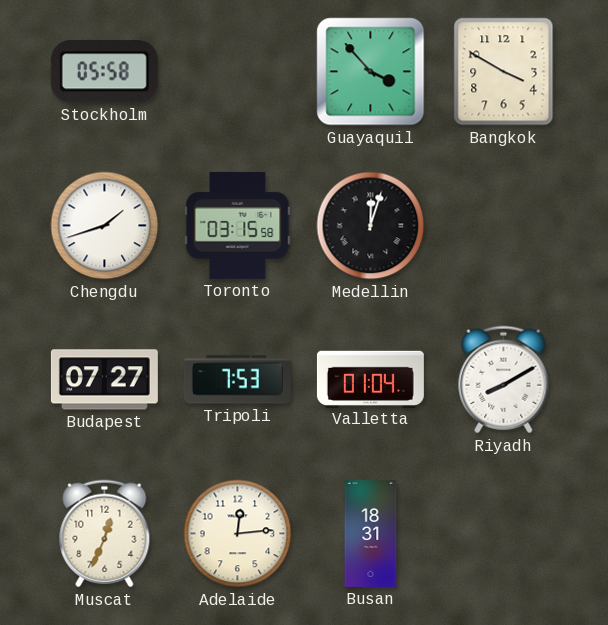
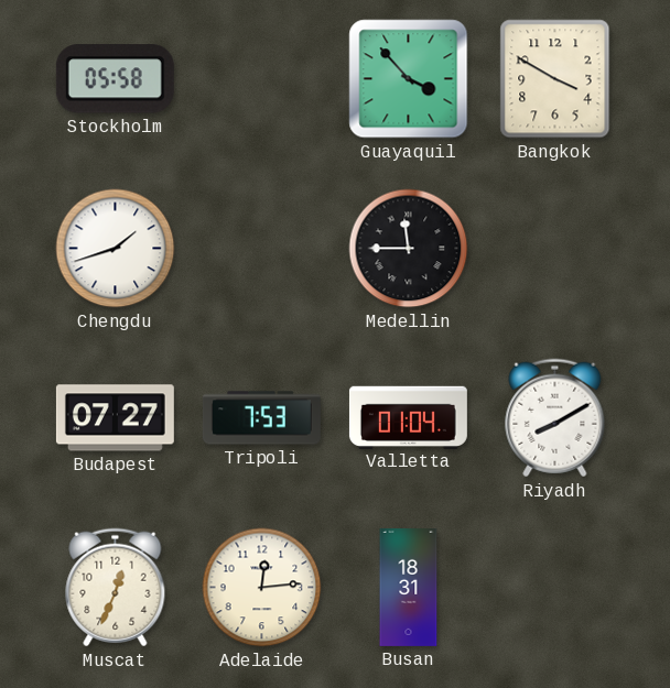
Toronto: 03:15 -> none (238, 225)
Medellin: 12:03 -> 11:45 (409, 249)
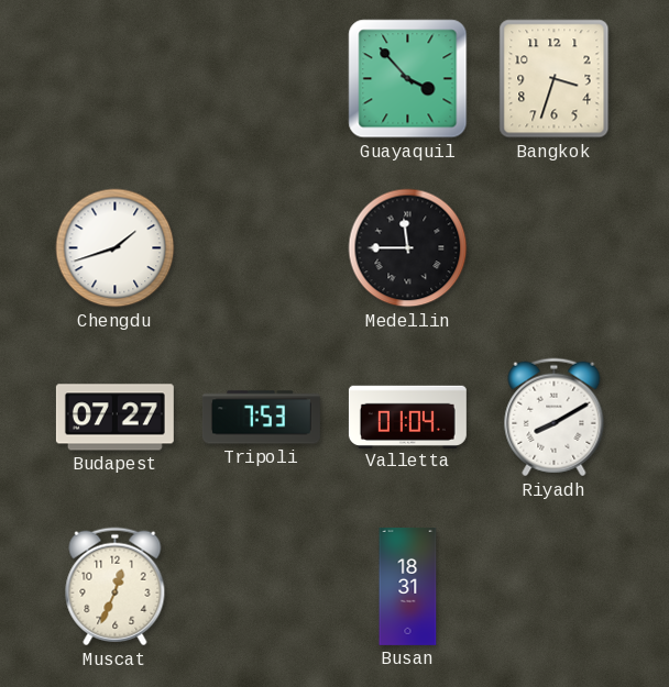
Stockholm: 05:58 -> none (115, 79)
Bangkok: 3:50 -> 3:33 (555, 79)
Adelaide: 12:14 -> none (262, 588)
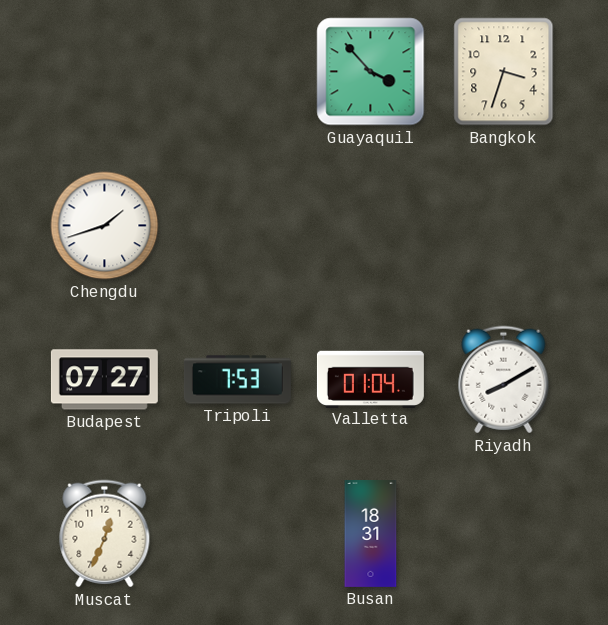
Medellin: 11:45 -> none (408, 248)
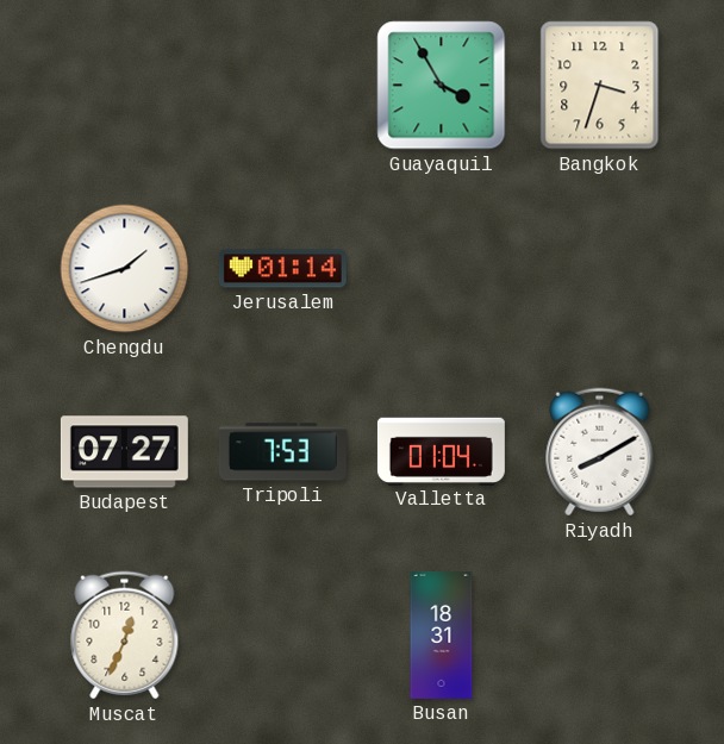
Guayaquil: 3:53 -> 3:55 (442, 86)
Jerusalem: none -> 01:14 (282, 269)
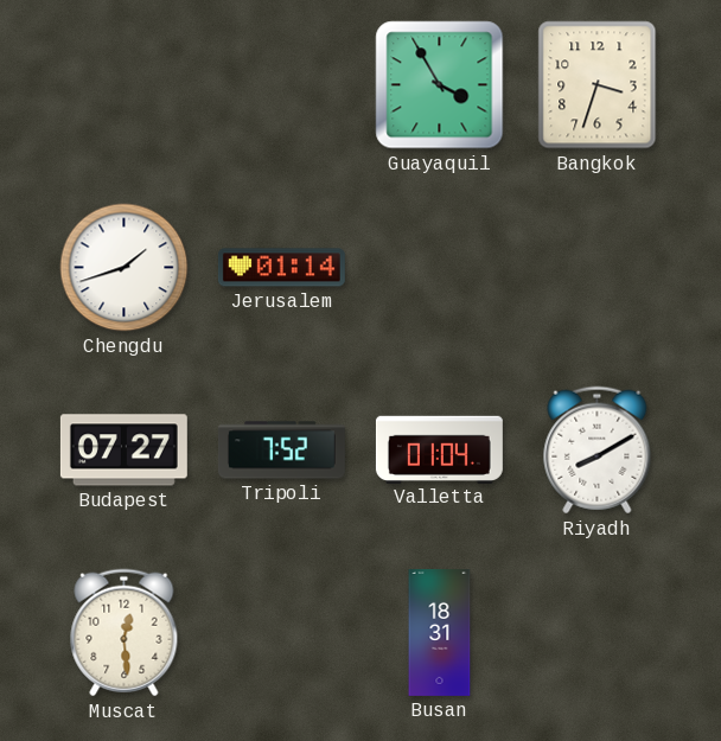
Tripoli: 7:53 -> 7:52 (281, 451)
Muscat: 12:34 -> 12:29 (125, 633)
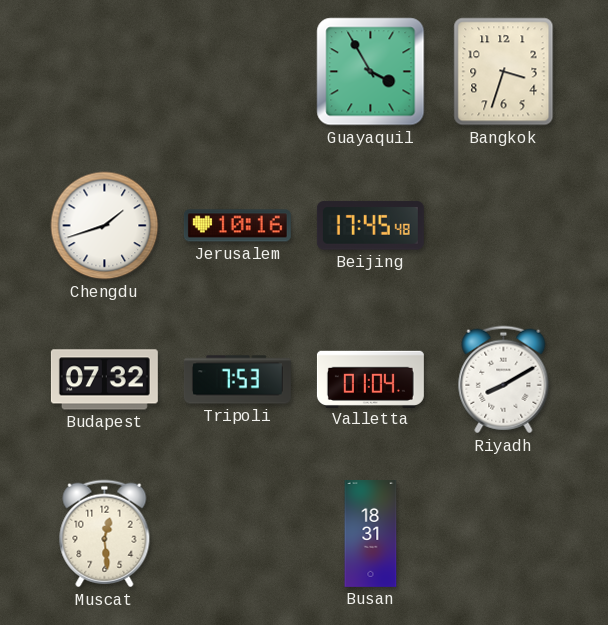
Jerusalem: 01:14 -> 10:16 (237, 226)
Beijing: none -> 17:45 (370, 226)
Budapest: 07:27 -> 07:32 (104, 380)
Tripoli: 7:52 -> 7:53 (237, 380)
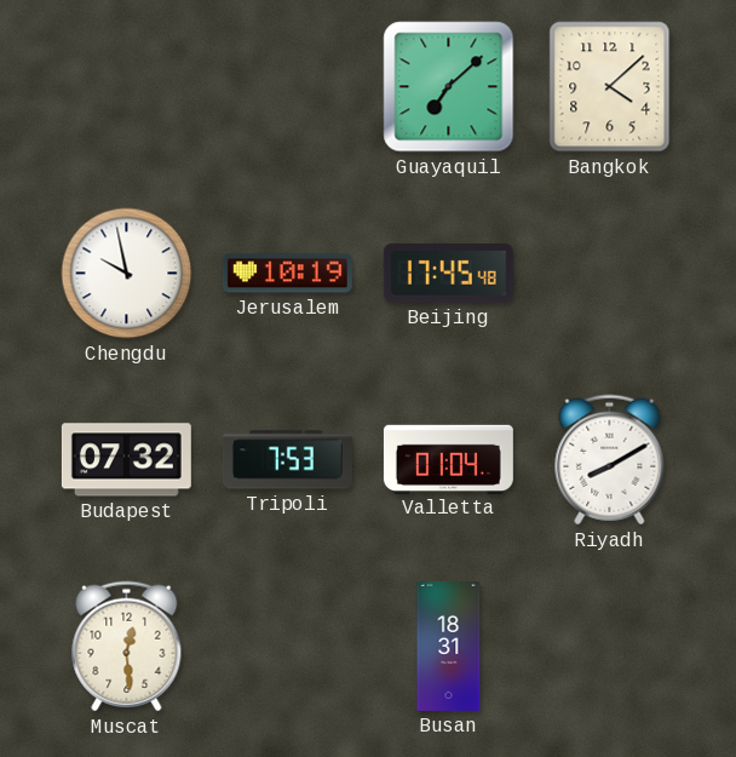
Guayaquil: 3:55 -> 7:08 (449, 87)
Bangkok: 3:33 -> 4:08 (610, 87)
Chengdu: 1:42 -> 9:58 (127, 274)
Jerusalem: 10:16 -> 10:19 (287, 274)
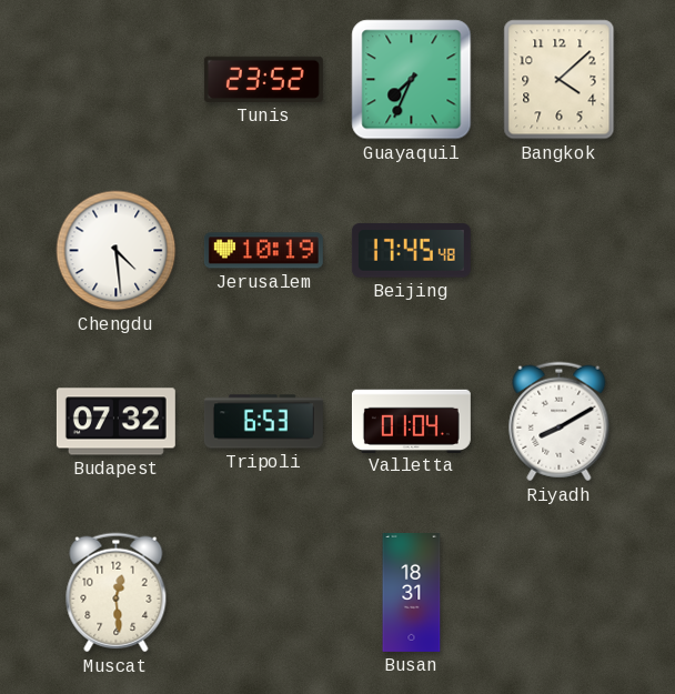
Tunis: none -> 23:52 (263, 79)
Guayaquil: 7:08 -> 7:34 (412, 80)
Chengdu: 9:58 -> 4:29 (117, 251)
Tripoli: 7:53 -> 6:53 (263, 422)
